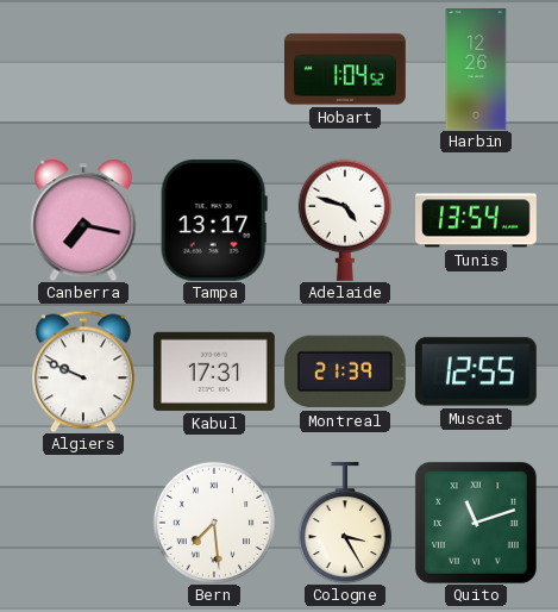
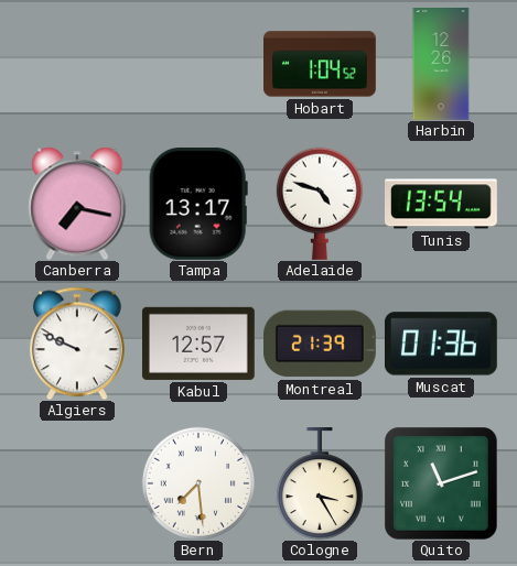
Kabul: 17:31 -> 12:57 (198, 344)
Muscat: 12:55 -> 01:36 (441, 344)
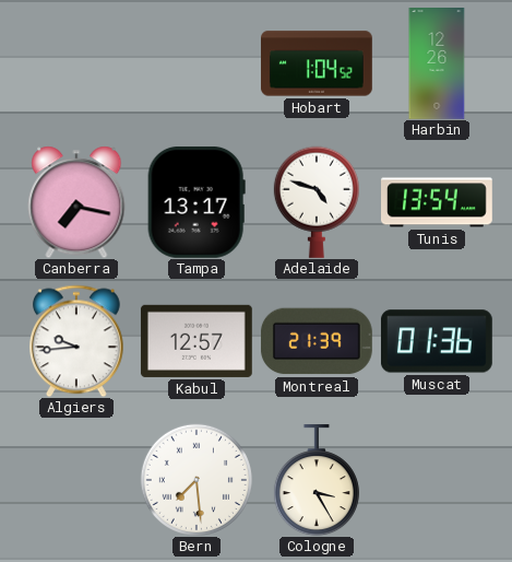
Algiers: 9:49 -> 9:44 (78, 341)
Quito: 11:12 -> none (441, 483)
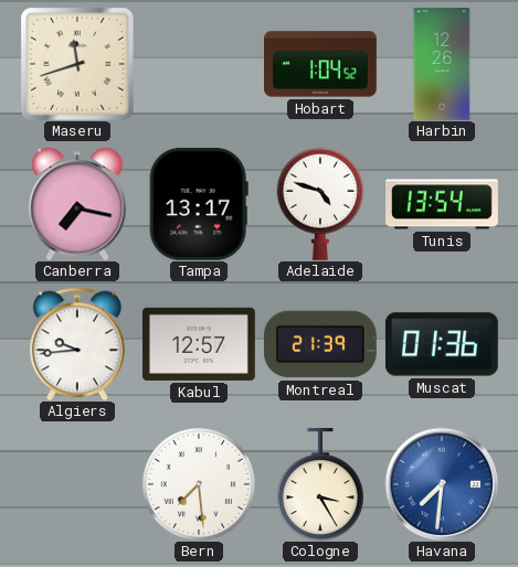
Maseru: none -> 11:42 (77, 64)
Havana: none -> 7:31 (442, 484)
